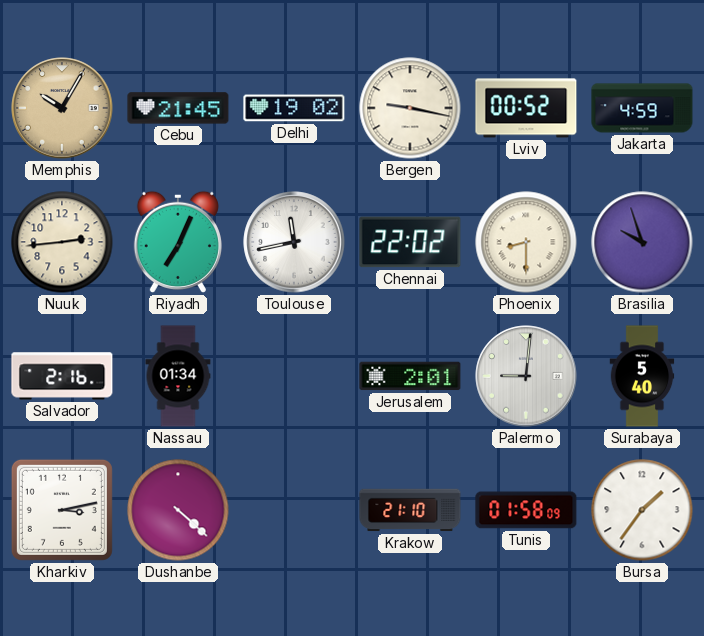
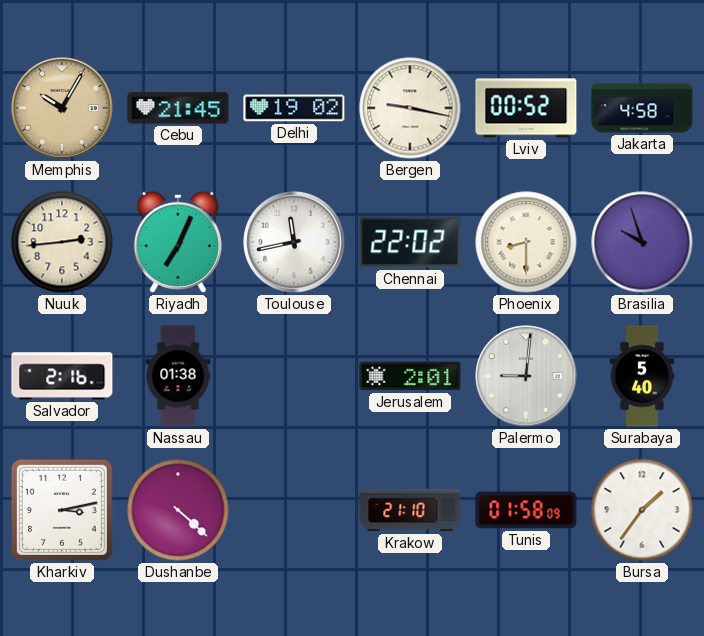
Jakarta: 4:59 -> 4:58 (642, 108)
Nassau: 01:34 -> 01:38 (178, 376)
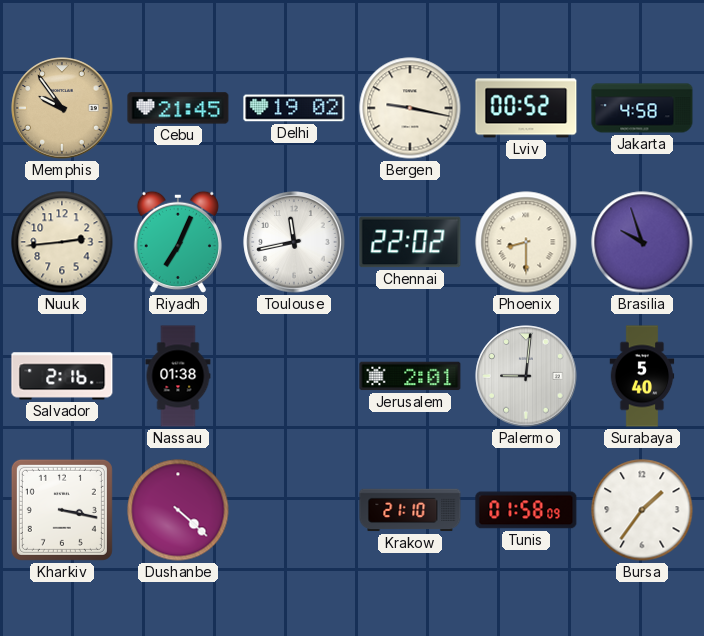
Memphis: 10:05 -> 9:54 (62, 108)
Kharkiv: 3:13 -> 3:17 (62, 510)
